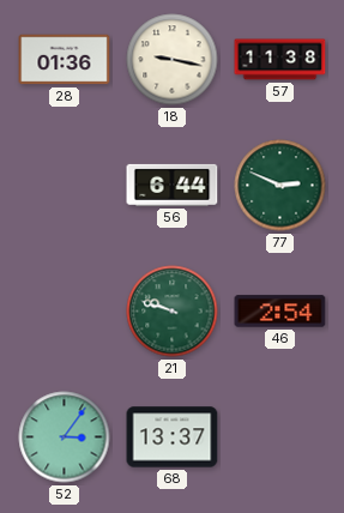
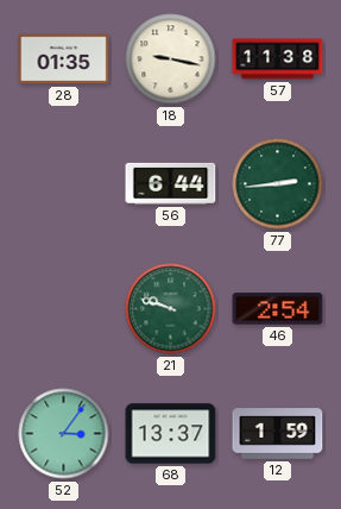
28: 01:36 -> 01:35 (64, 59)
77: 2:49 -> 2:44 (278, 184)
12: none -> 1:59 (278, 434)
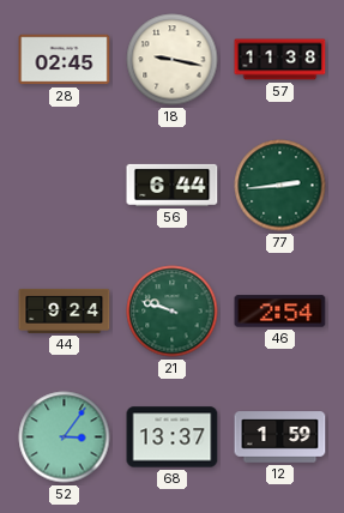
28: 01:35 -> 02:45 (65, 60)
44: none -> 9:24 (65, 310)
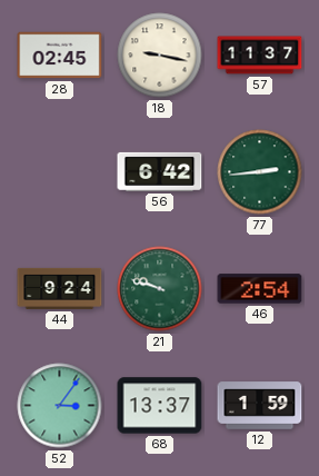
57: 11:38 -> 11:37 (260, 56)
56: 6:44 -> 6:42 (160, 171)
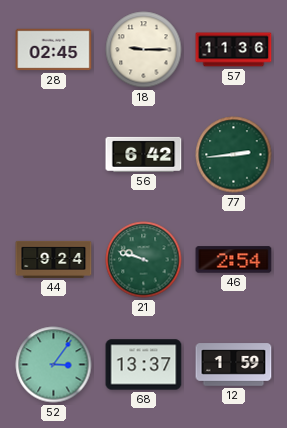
18: 9:17 -> 9:15 (144, 50)
57: 11:37 -> 11:36 (234, 50)
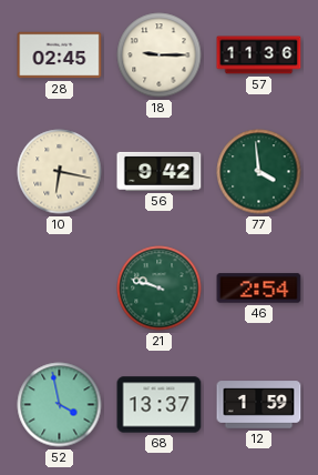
10: none -> 6:17 (60, 172)
56: 6:42 -> 9:42 (160, 171)
77: 2:44 -> 3:59 (259, 172)
44: 9:24 -> none (54, 259)
52: 3:06 -> 3:58 (60, 405)
